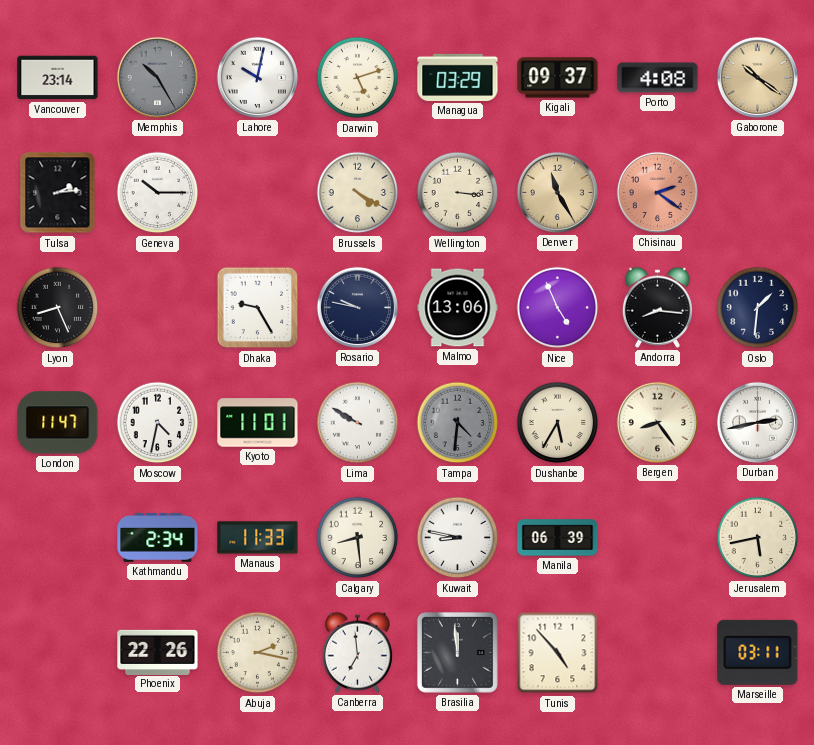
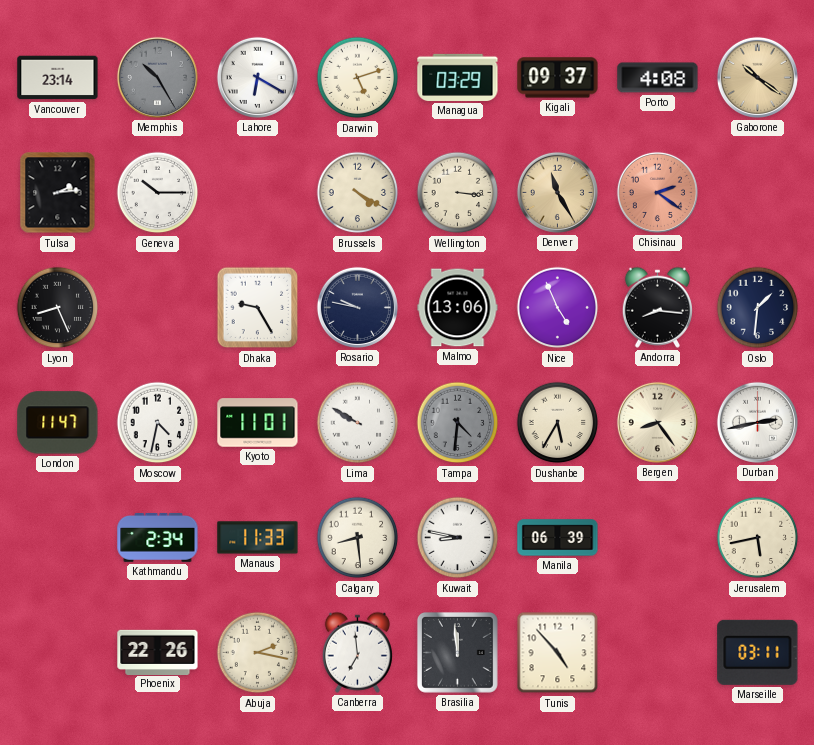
Lahore: 10:02 -> 6:20 (257, 77)
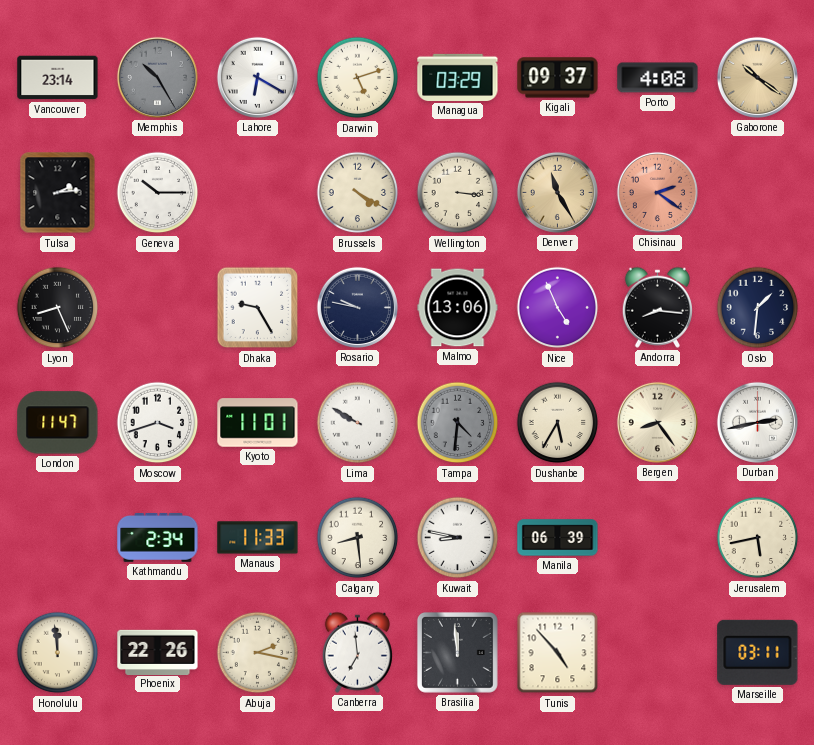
Moscow: 4:32 -> 3:42 (158, 423)
Honolulu: none -> 11:59 (58, 653)
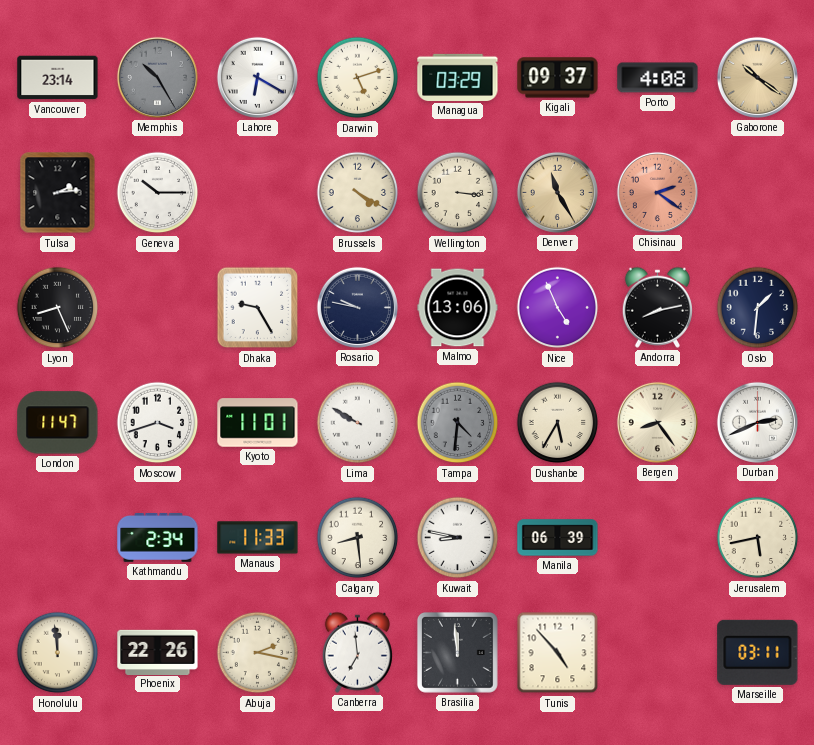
Andorra: 8:16 -> 8:13 (657, 307)
Durban: 2:43 -> 2:41 (757, 422)
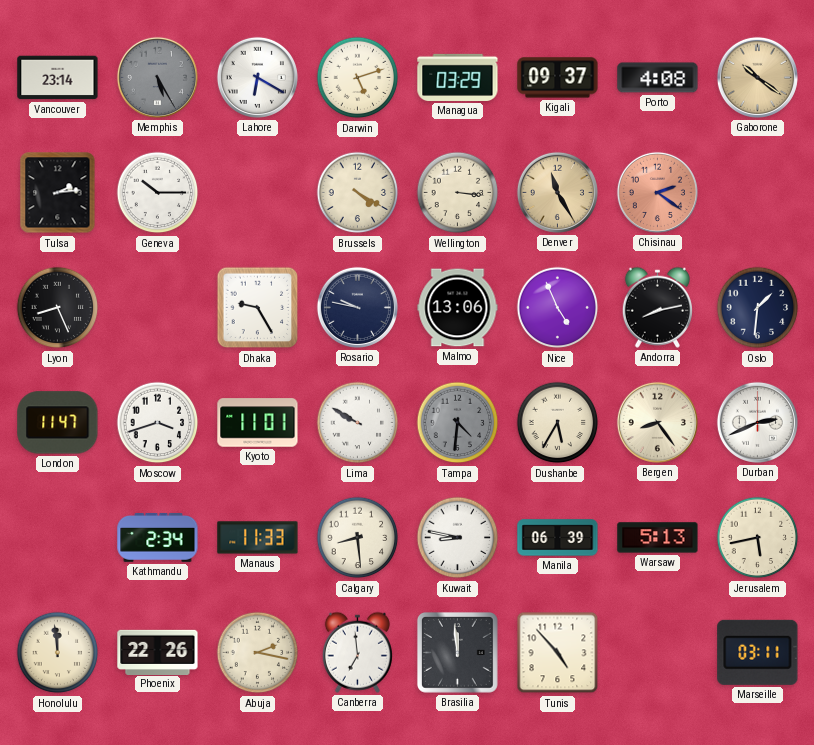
Memphis: 10:25 -> 5:25 (157, 77)
Warsaw: none -> 5:13 (658, 538)
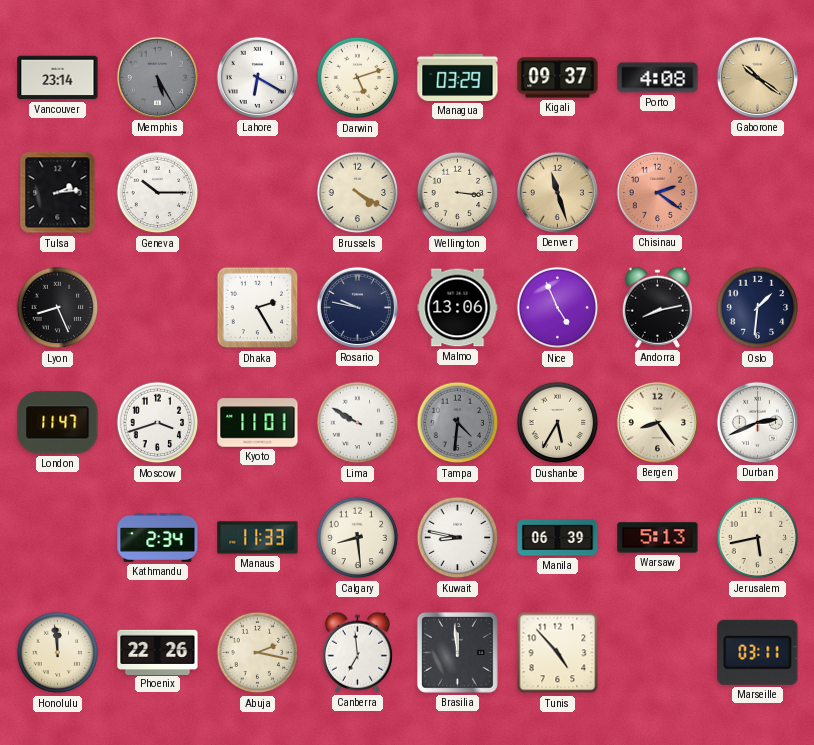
Denver: 11:25 -> 11:27 (557, 192)
Dhaka: 9:25 -> 2:25 (258, 308)
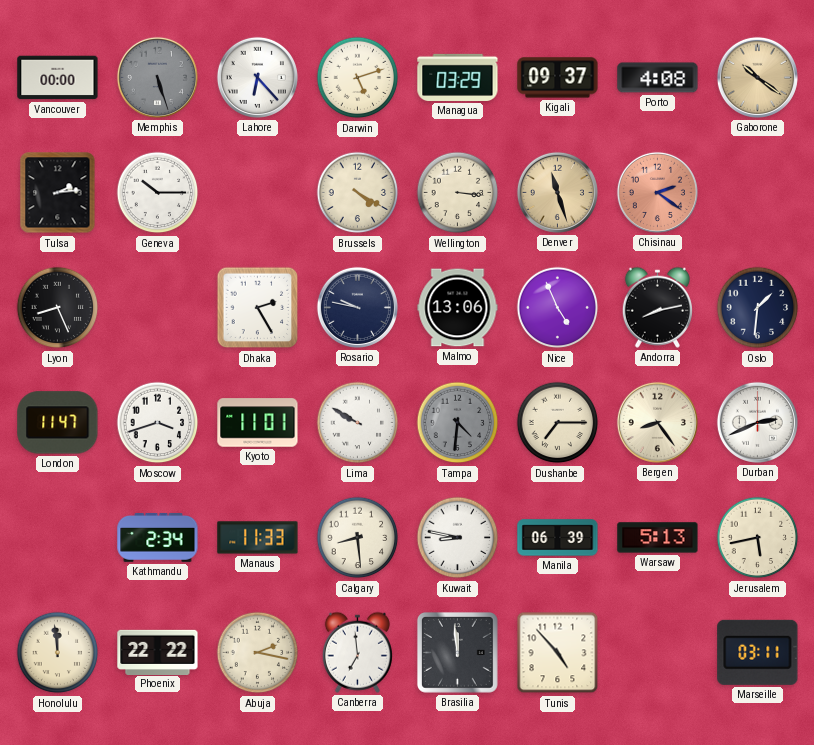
Vancouver: 23:14 -> 00:00 (58, 78)
Memphis: 5:25 -> 5:27 (157, 77)
Lahore: 6:20 -> 6:23 (257, 77)
Dushanbe: 5:35 -> 7:15 (558, 423)
Phoenix: 22:26 -> 22:22 (158, 652)
